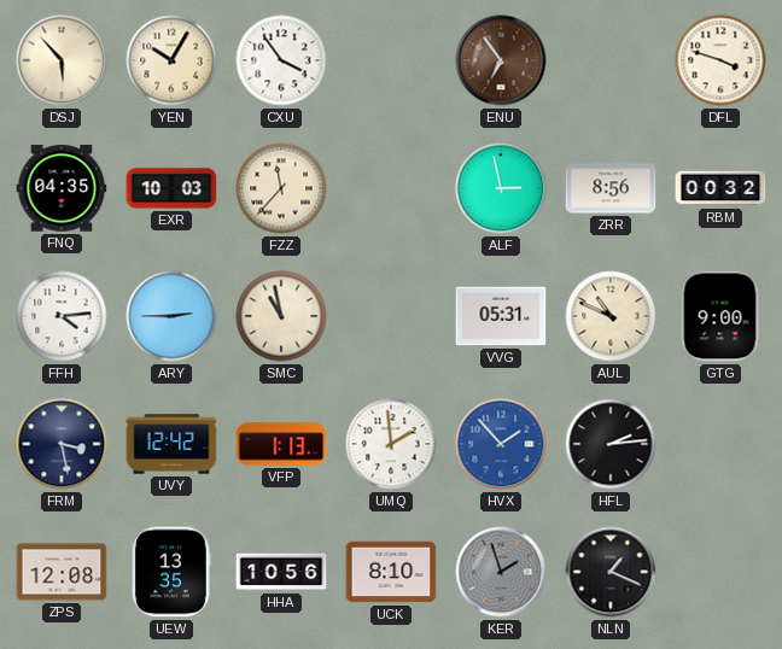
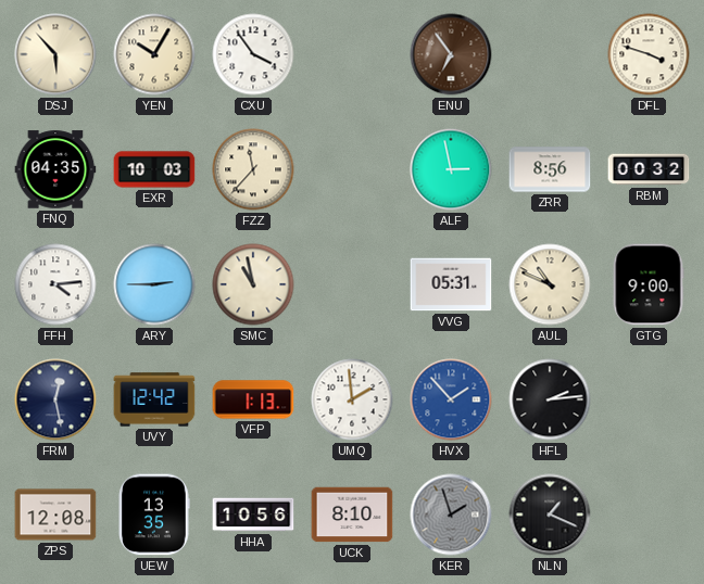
FRM: 3:28 -> 12:28 (55, 399)
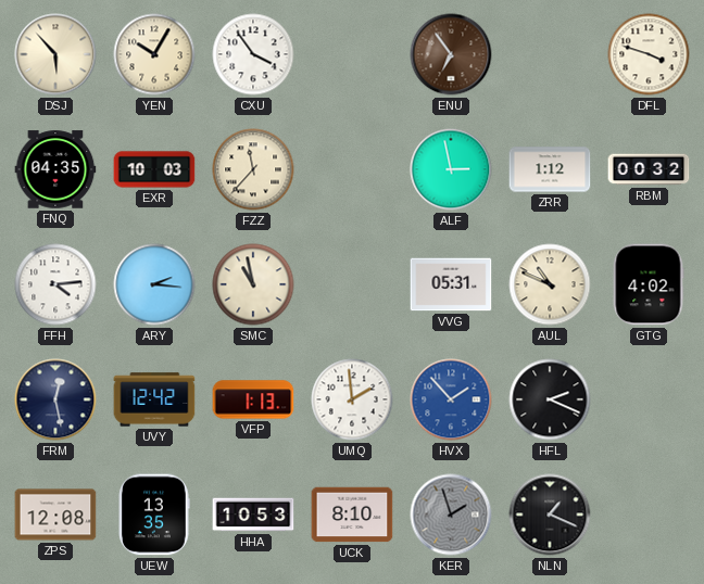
ZRR: 8:56 -> 1:12 (550, 169)
ARY: 2:45 -> 2:16 (154, 284)
GTG: 9:00 -> 4:02 (649, 284)
HFL: 2:14 -> 2:19 (550, 399)
HHA: 10:56 -> 10:53 (253, 515)
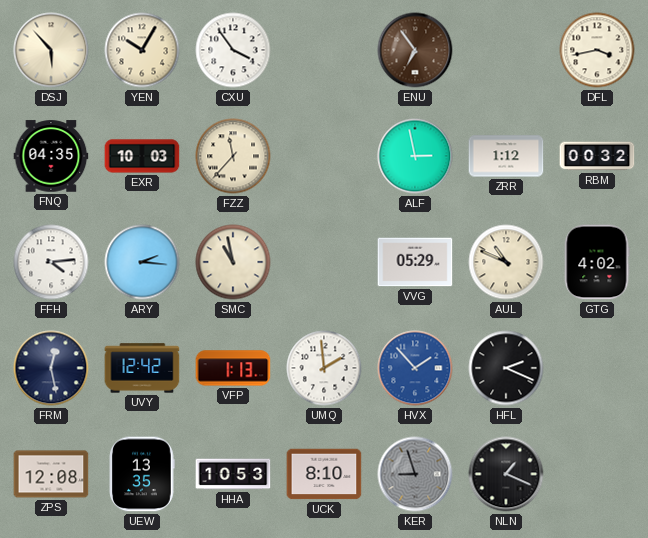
DFL: 3:48 -> 3:43 (597, 50)
VVG: 05:31 -> 05:29 (415, 262)
KER: 1:57 -> 8:57 (415, 474)
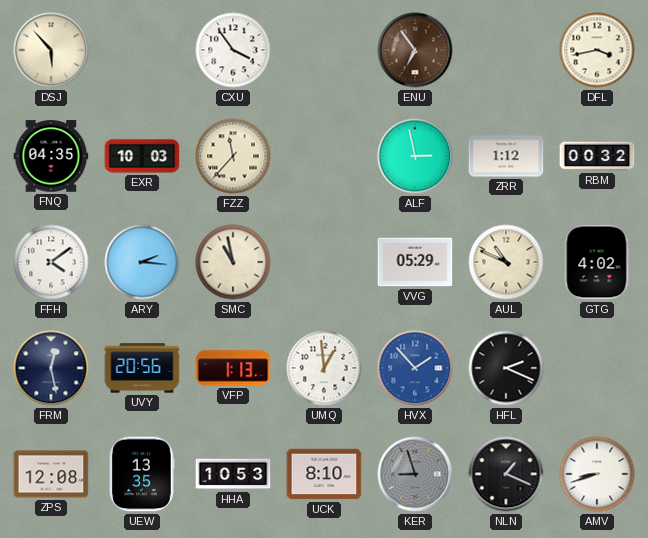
YEN: 10:05 -> none (142, 50)
FFH: 4:14 -> 4:09 (51, 262)
UVY: 12:42 -> 20:56 (142, 368)
UMQ: 1:59 -> 12:59 (324, 368)
AMV: none -> 8:42 (597, 474)
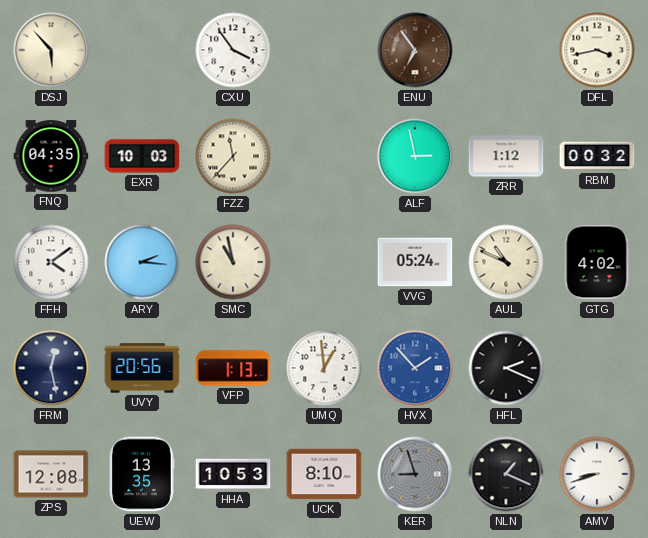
VVG: 05:29 -> 05:24 (415, 262)
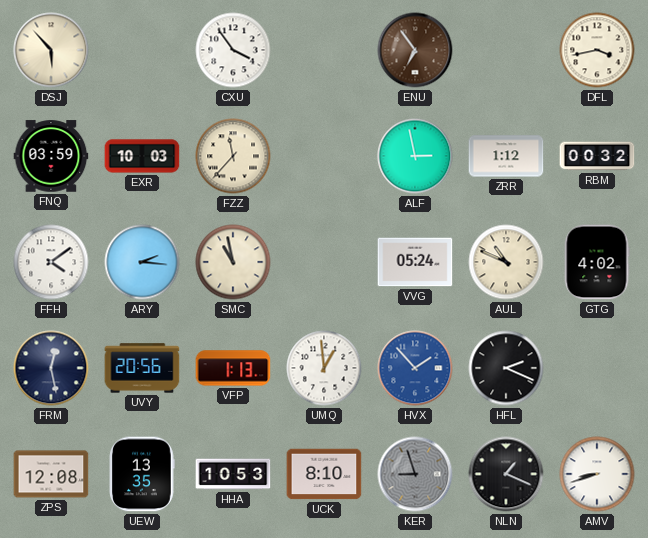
FNQ: 04:35 -> 03:59 (51, 156)
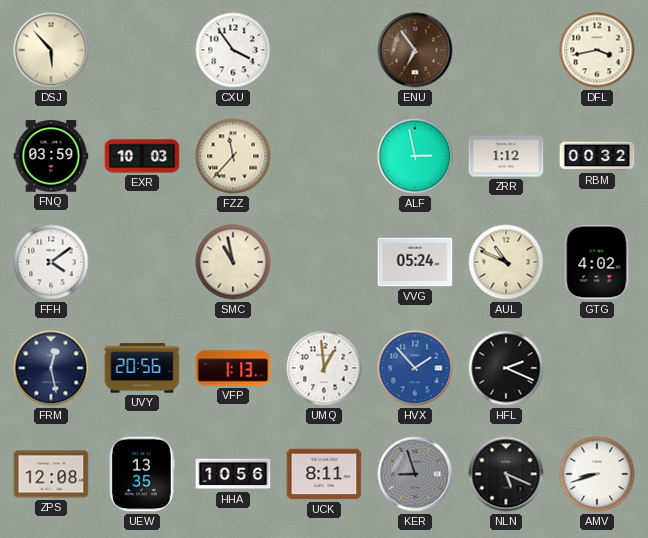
ARY: 2:16 -> none (142, 262)
HHA: 10:53 -> 10:56 (233, 474)
UCK: 8:10 -> 8:11 (324, 474)
NLN: 1:19 -> 5:19 (506, 474)
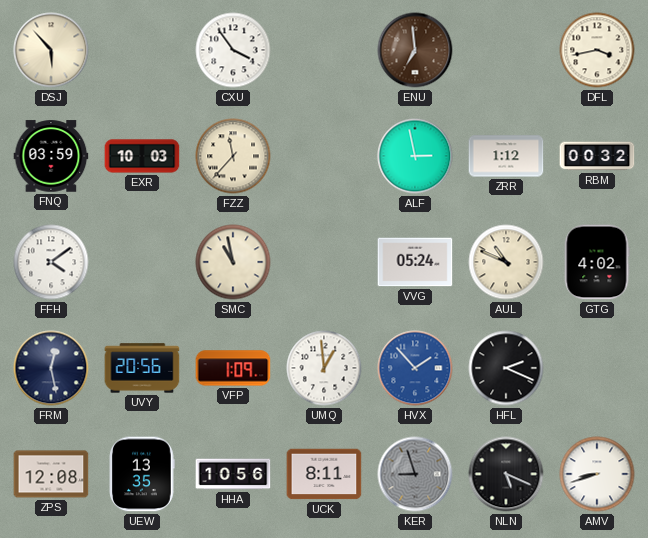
ENU: 6:54 -> 6:59 (415, 50)
VFP: 1:13 -> 1:09 (233, 368)
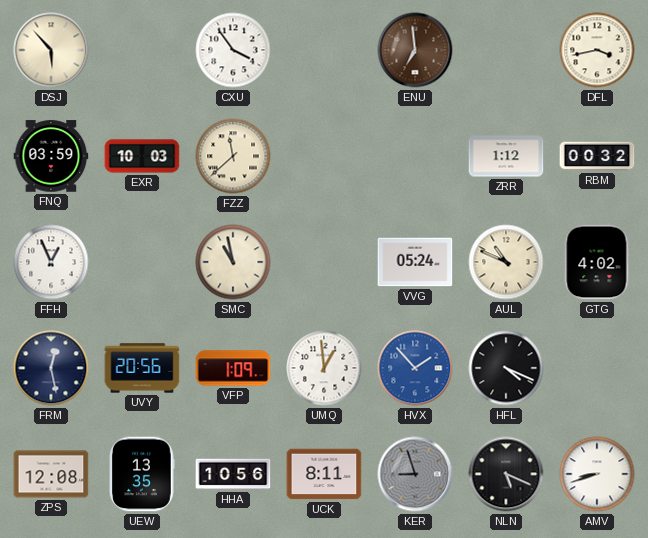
FZZ: 11:37 -> 11:38 (233, 156)
ALF: 2:58 -> none (415, 156)
FFH: 4:09 -> 12:56 (51, 262)
HFL: 2:19 -> 4:19 (506, 368)
